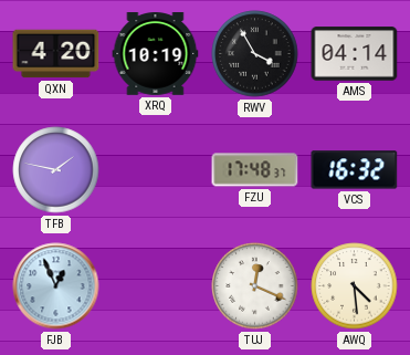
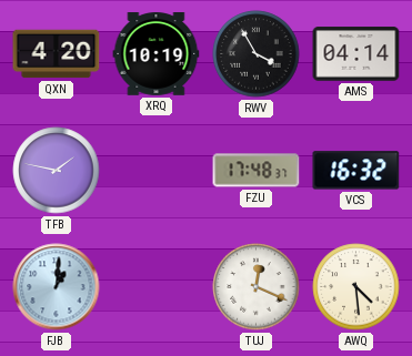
FJB: 12:56 -> 1:01 (57, 287)
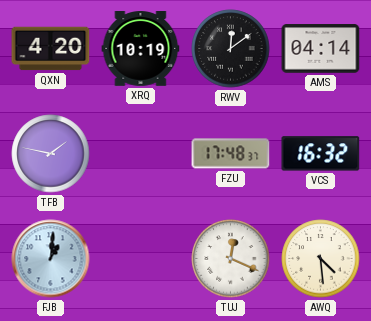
RWV: 3:55 -> 12:09 (231, 49)
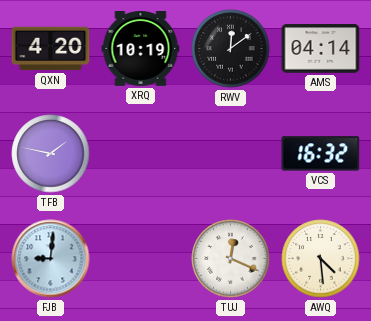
FZU: 17:48 -> none (231, 154)
FJB: 1:01 -> 9:01 (51, 259)
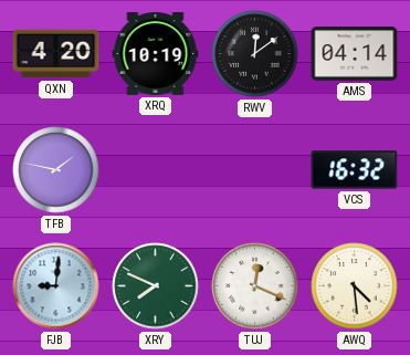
XRY: none -> 7:49 (156, 286)
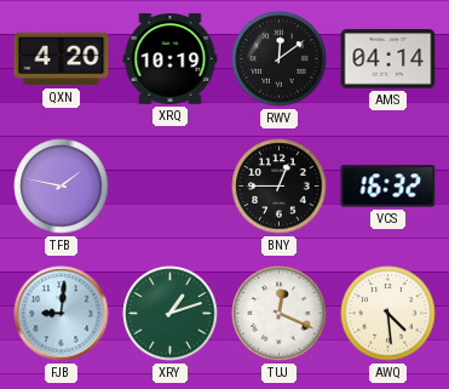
BNY: none -> 12:45 (280, 187)
XRY: 7:49 -> 1:12 (171, 314)
